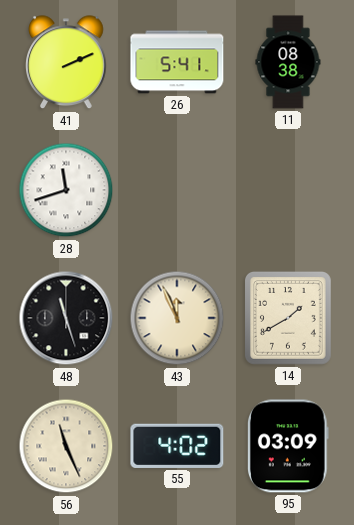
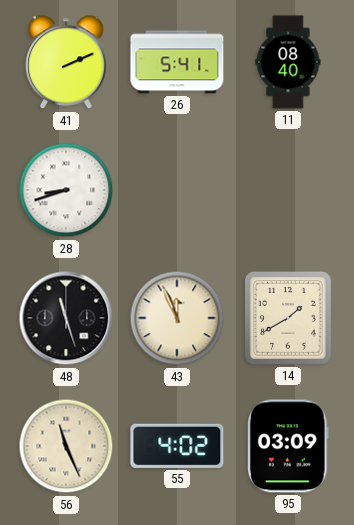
11: 08:38 -> 08:40 (288, 62)
28: 11:42 -> 8:42 (66, 190)
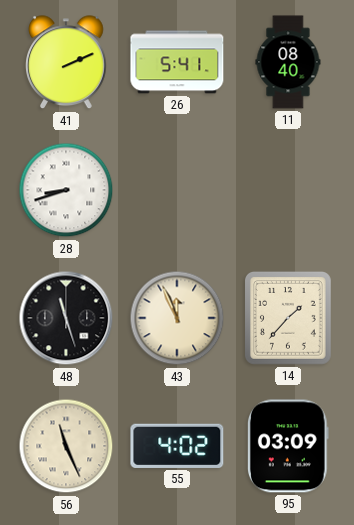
14: 1:40 -> 1:37 (288, 318)
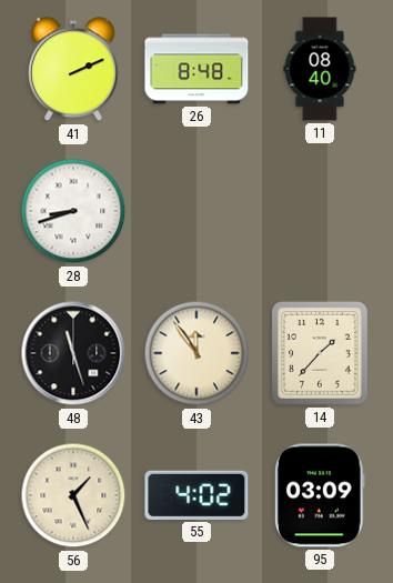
26: 5:41 -> 8:48 (196, 69)
43: 11:56 -> 11:54 (196, 353)
56: 11:26 -> 1:26 (73, 495)
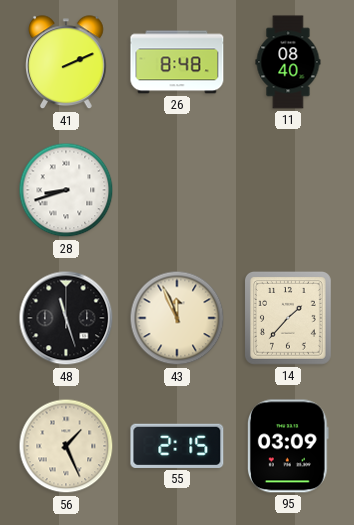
43: 11:54 -> 11:56 (177, 318)
55: 4:02 -> 2:15 (177, 446)
